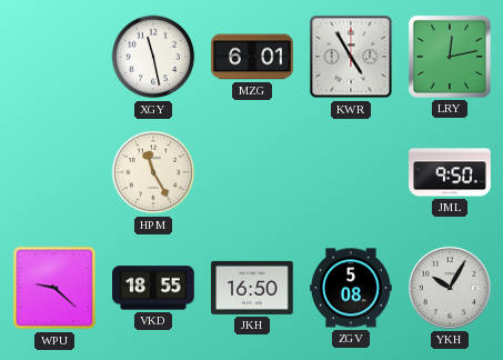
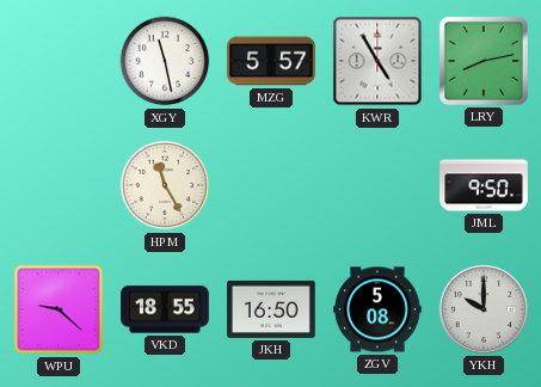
MZG: 6:01 -> 5:57 (271, 61)
LRY: 12:13 -> 8:13 (484, 61)
YKH: 10:05 -> 10:00 (484, 309)
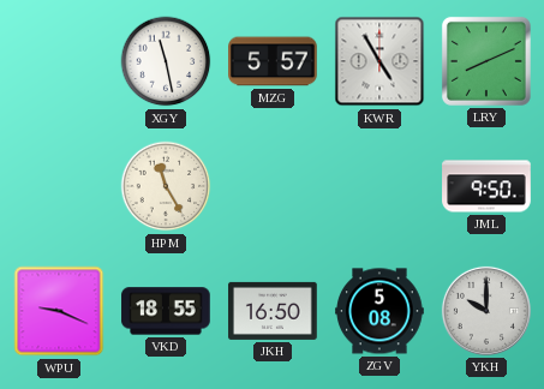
LRY: 8:13 -> 8:11 (486, 61)
WPU: 9:22 -> 9:19 (59, 311)
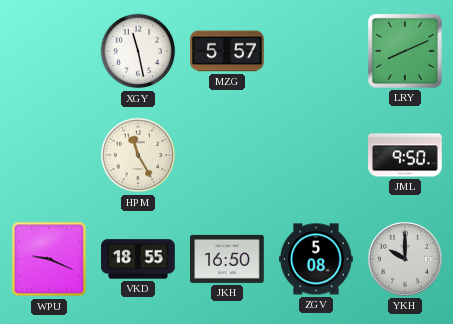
KWR: 4:55 -> none (379, 61)
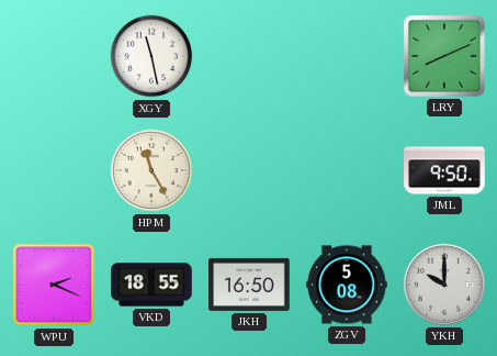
MZG: 5:57 -> none (227, 51)
WPU: 9:19 -> 2:19 (54, 285)
